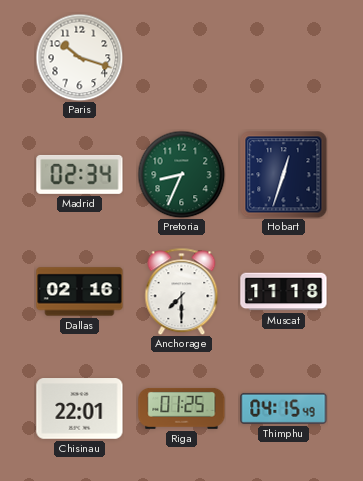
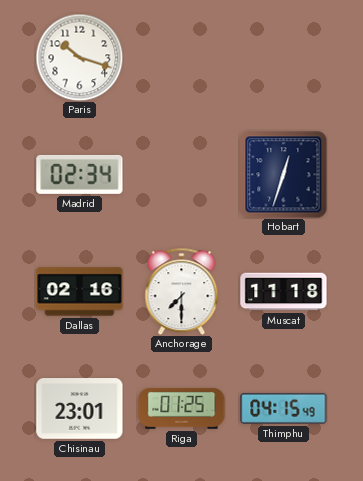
Pretoria: 8:34 -> none (181, 174)
Chisinau: 22:01 -> 23:01 (80, 409)
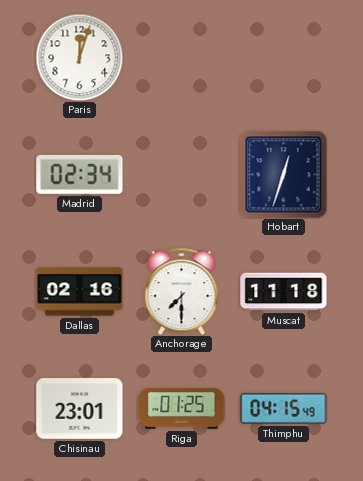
Paris: 10:18 -> 12:03 (79, 57)
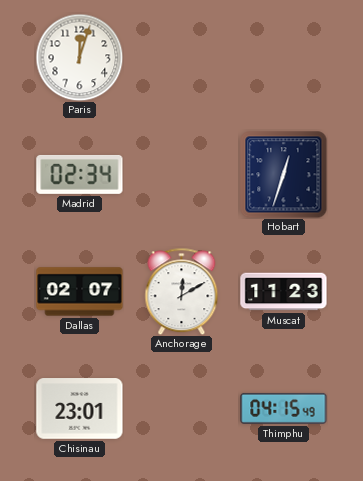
Dallas: 02:16 -> 02:07 (80, 292)
Anchorage: 7:30 -> 12:10 (182, 291)
Muscat: 11:18 -> 11:23 (284, 292)
Riga: 01:25 -> none (182, 408)
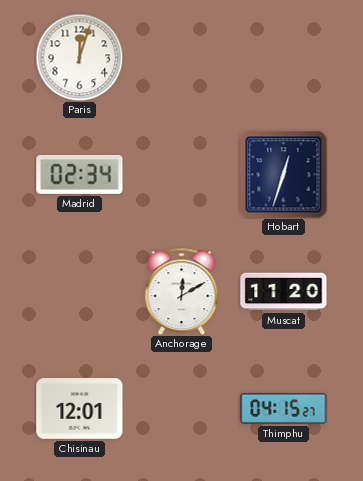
Dallas: 02:07 -> none (80, 292)
Muscat: 11:23 -> 11:20 (284, 292)
Chisinau: 23:01 -> 12:01 (80, 409)
Thimphu: 04:15:49 -> 04:15:27 (284, 408)
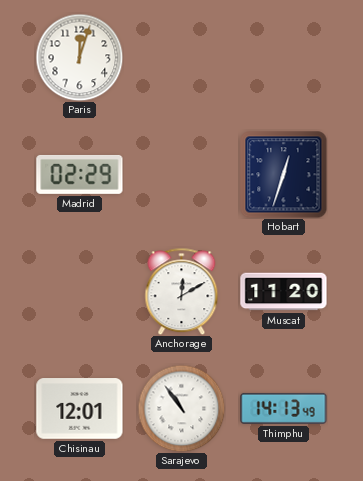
Madrid: 02:34 -> 02:29 (80, 174)
Sarajevo: none -> 10:54 (181, 408)
Thimphu: 04:15 -> 14:13 (284, 408)
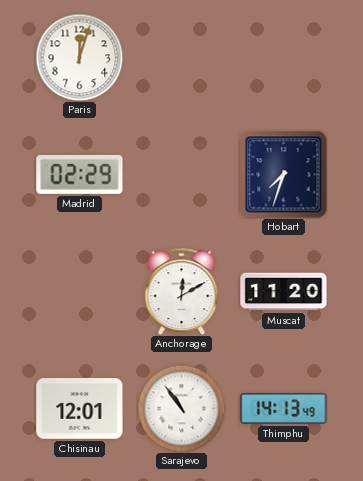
Hobart: 12:33 -> 7:33 (284, 175)
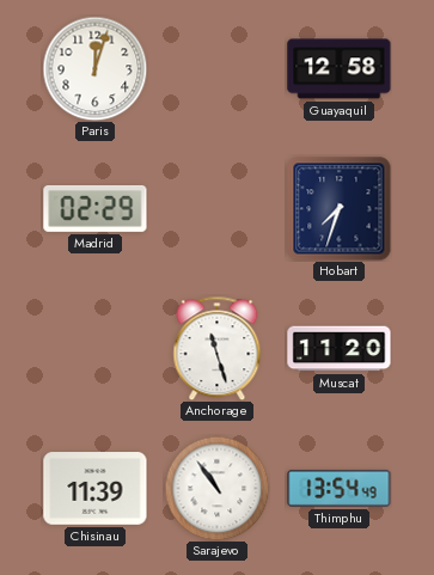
Guayaquil: none -> 12:58 (340, 69)
Anchorage: 12:10 -> 11:27 (218, 348)
Chisinau: 12:01 -> 11:39 (96, 489)
Thimphu: 14:13 -> 13:54 (340, 488)
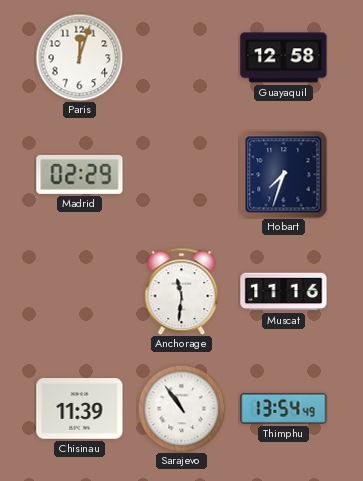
Anchorage: 11:27 -> 11:31 (182, 291)
Muscat: 11:20 -> 11:16 (284, 292)
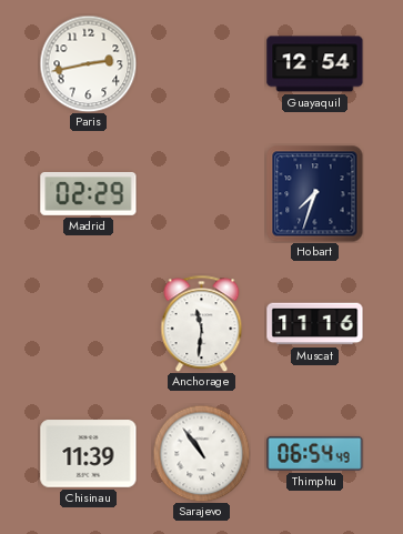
Paris: 12:03 -> 2:43 (88, 63)
Guayaquil: 12:58 -> 12:54 (315, 64)
Thimphu: 13:54 -> 06:54 (315, 453)
